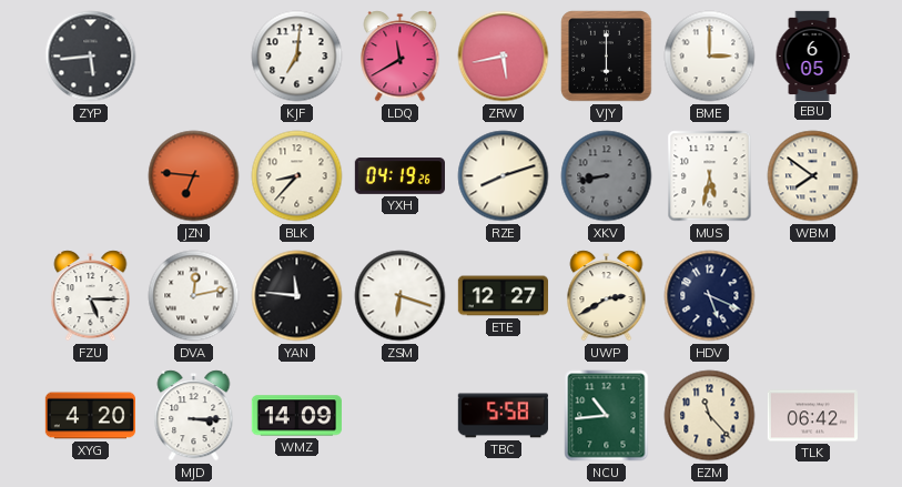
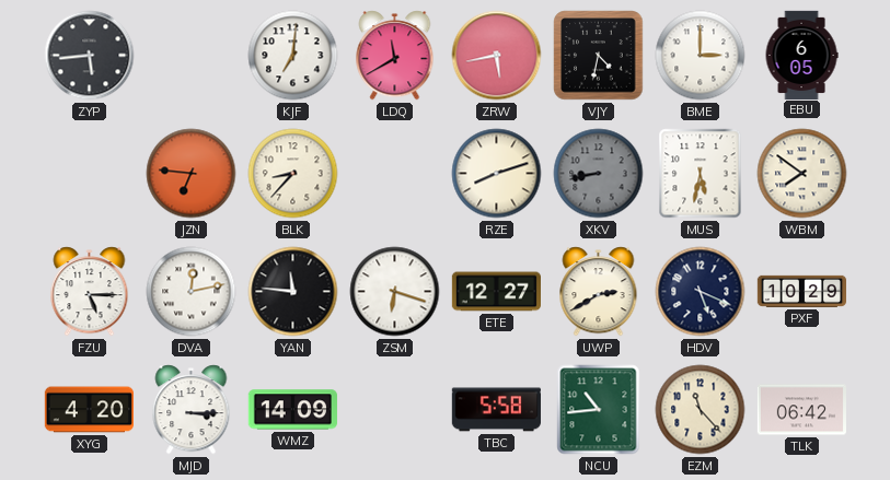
VJY: 6:00 -> 4:32 (599, 56)
YXH: 04:19 -> none (399, 176)
PXF: none -> 10:29 (801, 291)
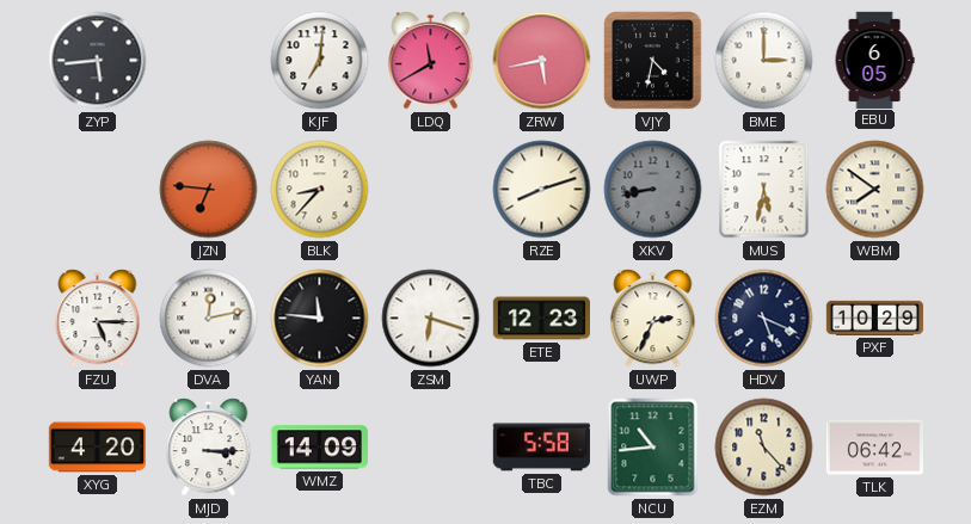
ETE: 12:27 -> 12:23 (541, 319)
UWP: 2:40 -> 2:34 (653, 319)
